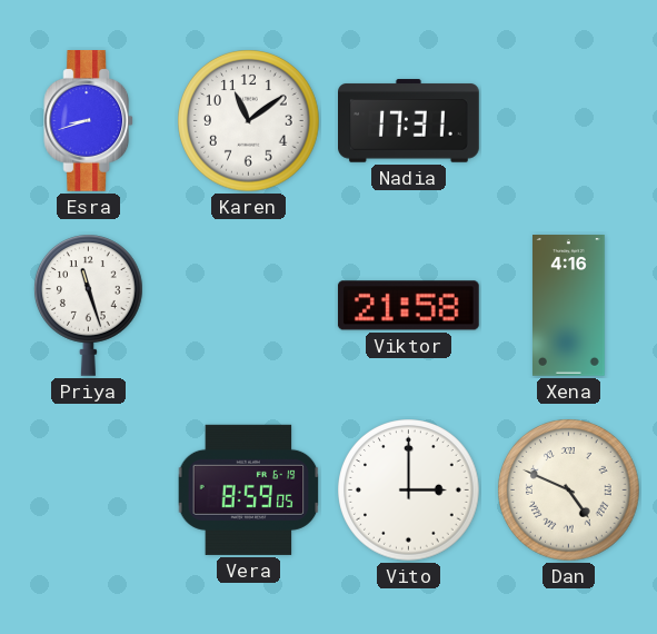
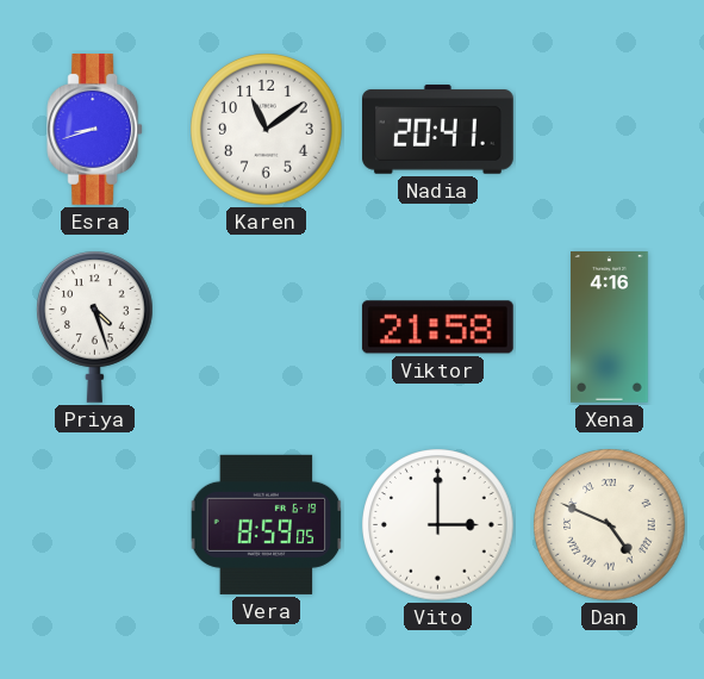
Nadia: 17:31 -> 20:41 (438, 130)
Priya: 11:27 -> 4:27 (95, 326)
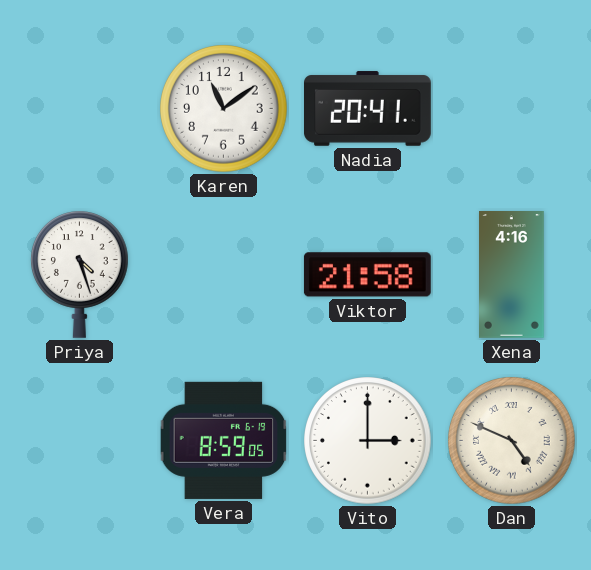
Esra: 8:42 -> none (95, 130)
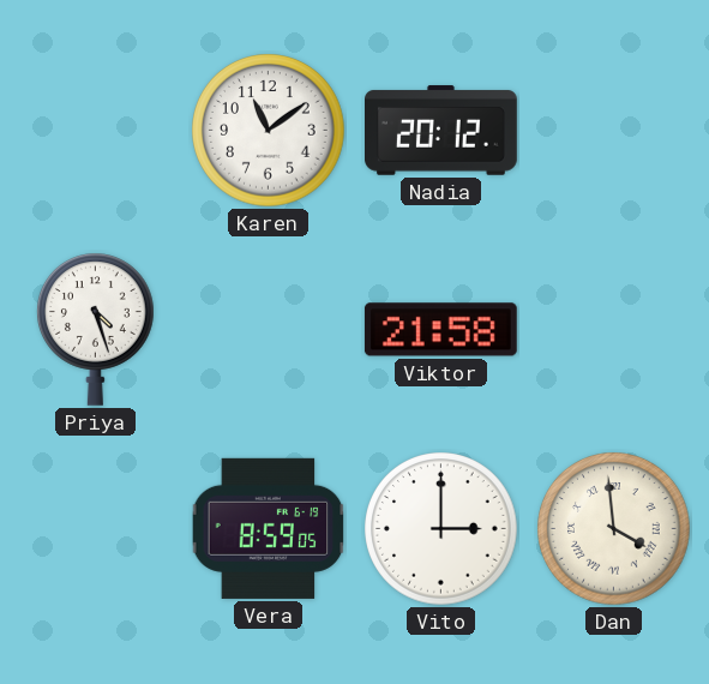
Nadia: 20:41 -> 20:12 (441, 131)
Xena: 4:16 -> none (512, 275)
Dan: 4:49 -> 3:59 (614, 529)
